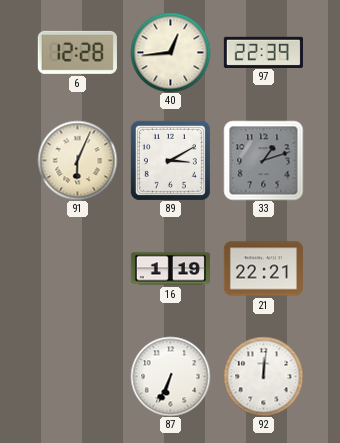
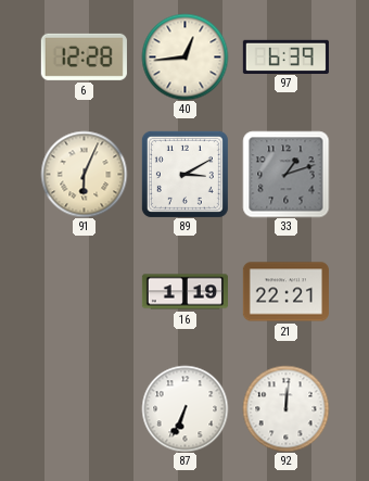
97: 22:39 -> 6:39 (285, 56)
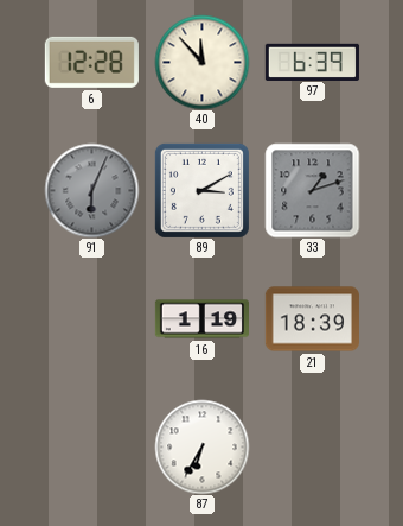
40: 12:44 -> 11:53 (201, 62)
91 dial: cream -> grey (91, 190)
21: 22:21 -> 18:39 (312, 319)
87: 6:34 -> 6:35 (201, 446)
92: 12:01 -> none (285, 408)
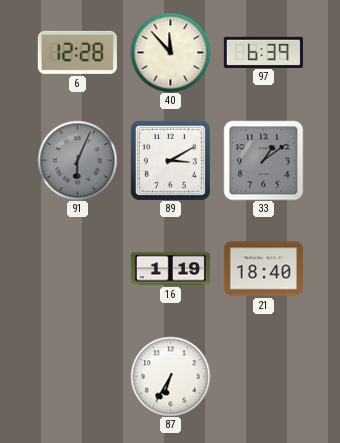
33: 1:12 -> 1:09 (263, 160)
21: 18:39 -> 18:40 (263, 269)
